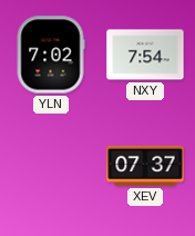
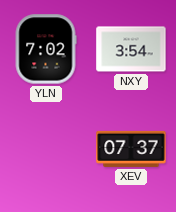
NXY: 7:54 -> 3:54 (131, 49)
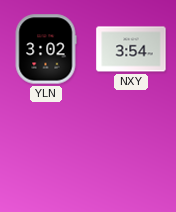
YLN: 7:02 -> 3:02 (46, 49)
XEV: 07:37 -> none (131, 149)
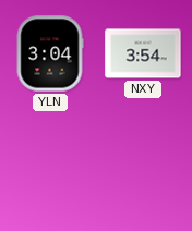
YLN: 3:02 -> 3:04 (50, 53)
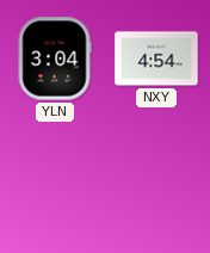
NXY: 3:54 -> 4:54 (156, 58)
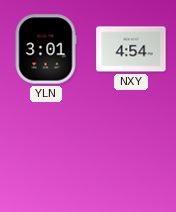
YLN: 3:04 -> 3:01 (46, 49)
